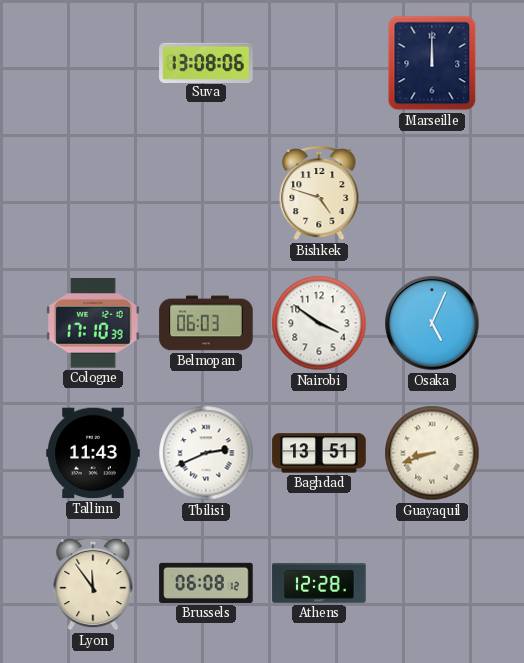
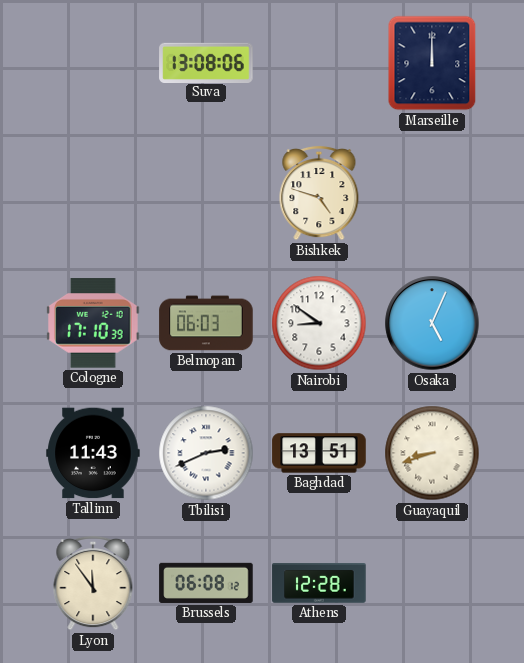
Nairobi: 3:51 -> 8:51 (319, 323)
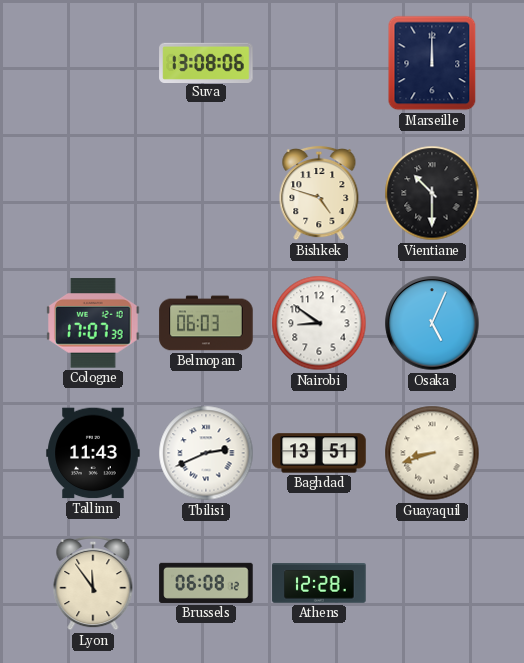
Vientiane: none -> 10:30 (432, 193)
Cologne: 17:10 -> 17:07 (93, 323)
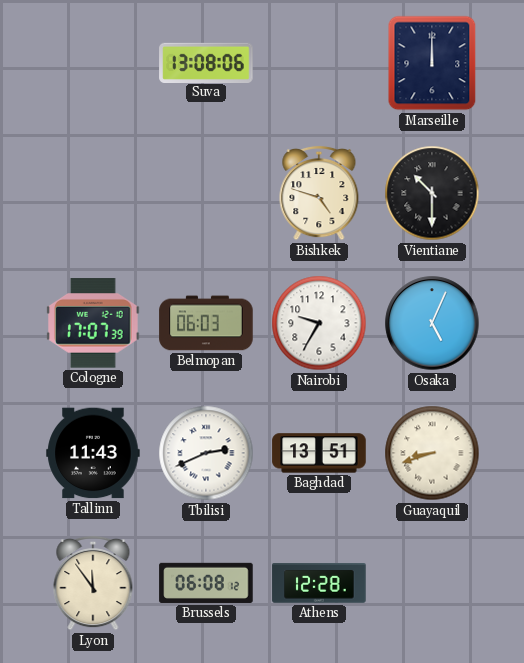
Nairobi: 8:51 -> 9:35 (319, 323)
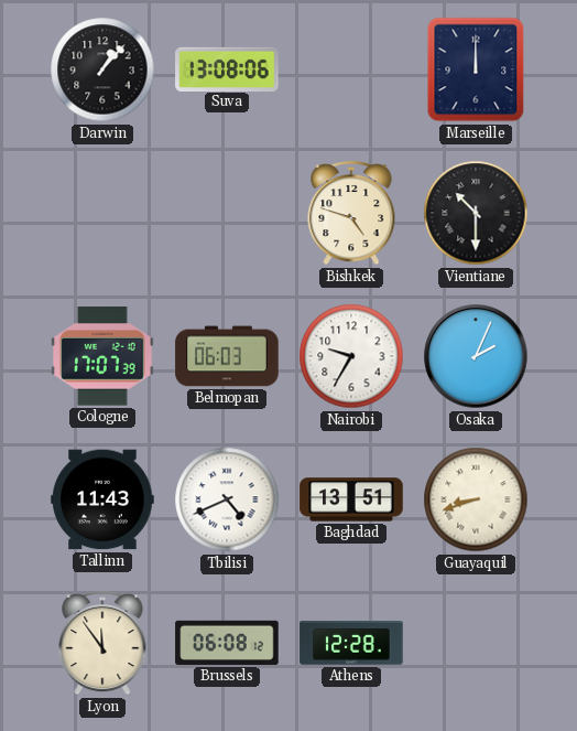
Darwin: none -> 1:07 (102, 69)
Osaka: 5:04 -> 2:04 (476, 356)
Tbilisi: 2:41 -> 4:41 (227, 499)
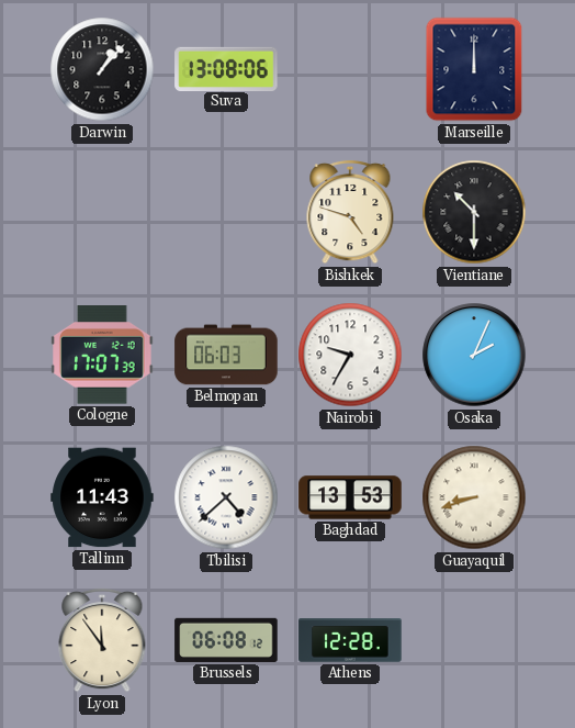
Tbilisi: 4:41 -> 4:38 (226, 497)
Baghdad: 13:51 -> 13:53 (350, 497)
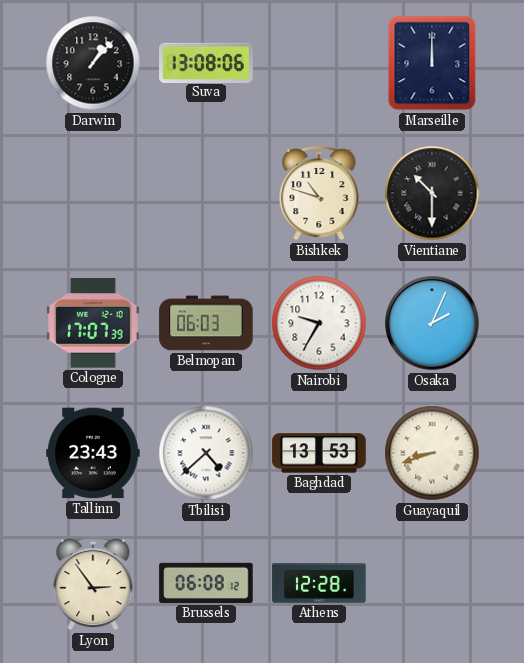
Bishkek: 4:48 -> 10:48 (319, 193)
Tallinn: 11:43 -> 23:43 (93, 453)
Lyon: 11:54 -> 2:54 (93, 583)
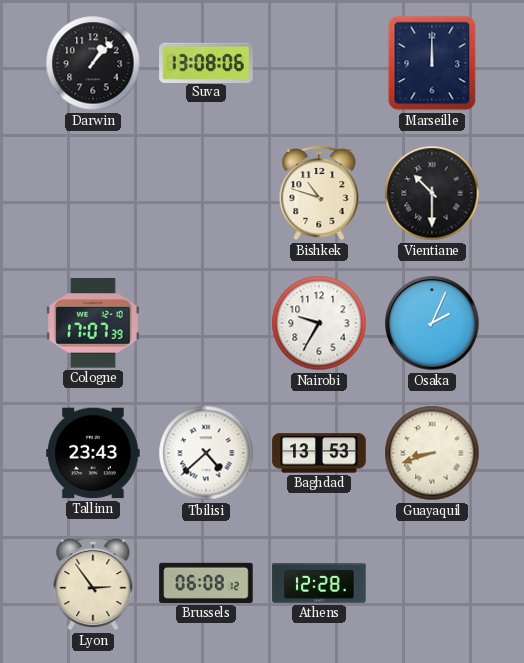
Belmopan: 06:03 -> none (206, 323)
